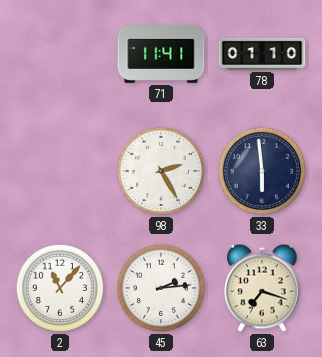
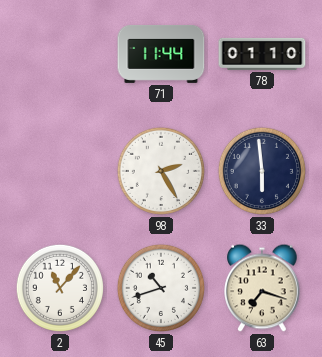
71: 11:41 -> 11:44 (161, 54)
45: 2:14 -> 10:42 (161, 288)
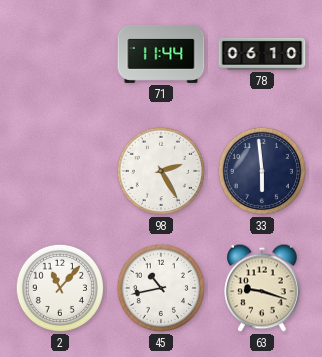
78: 01:10 -> 06:10 (262, 54)
45: 10:42 -> 10:43 (161, 288)
63: 7:18 -> 9:18 (262, 288)
